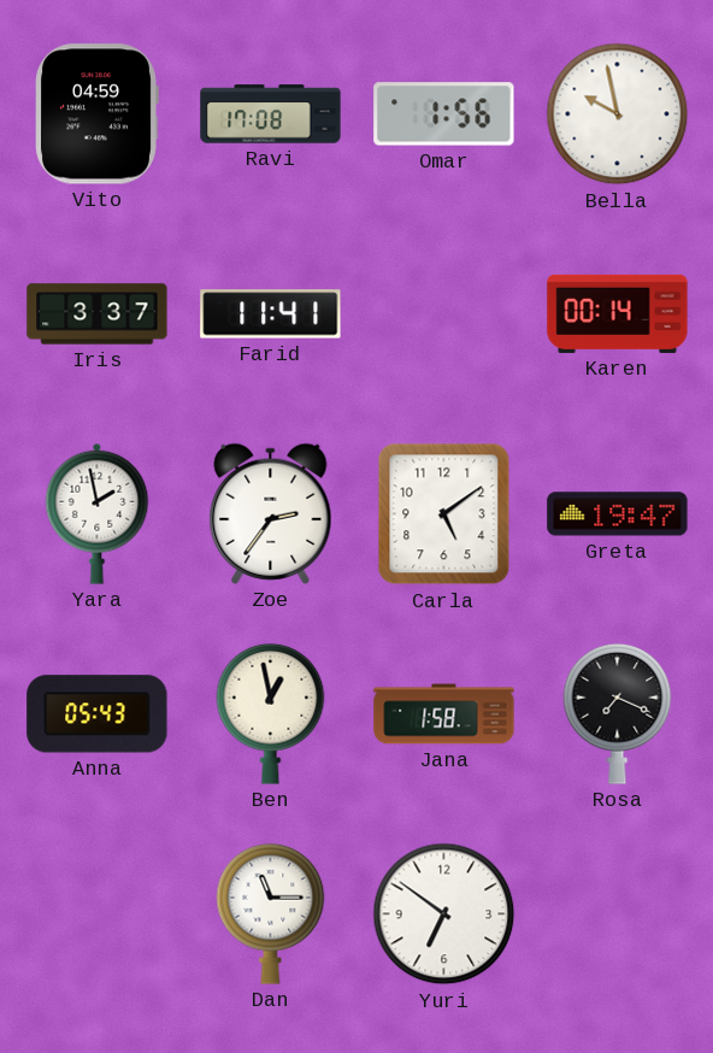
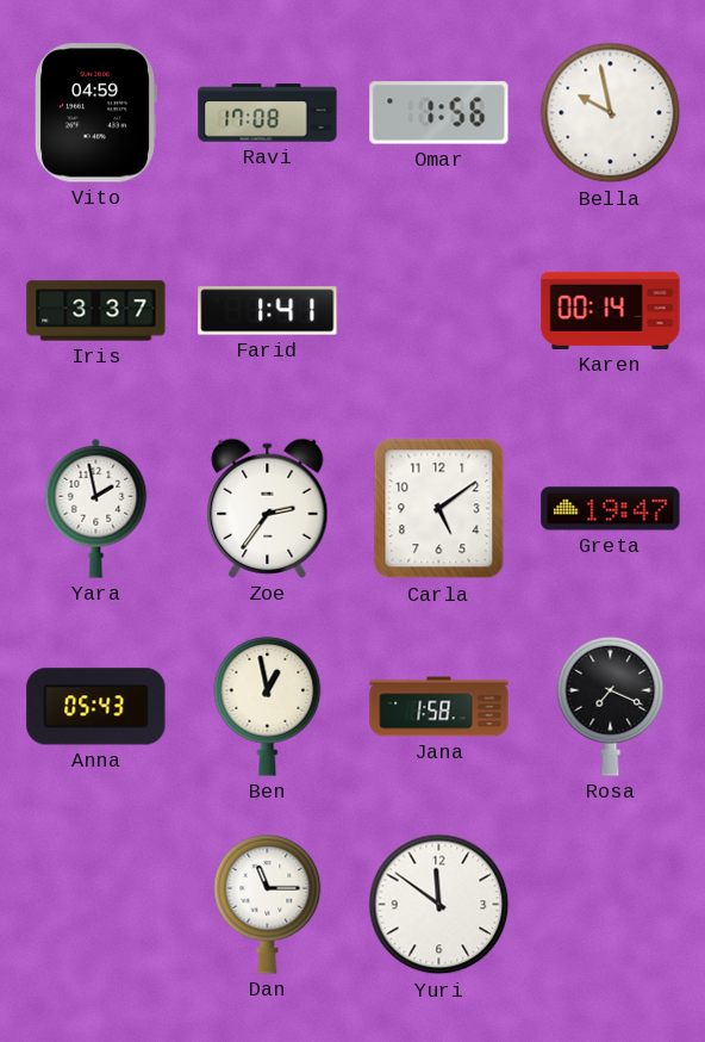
Farid: 11:41 -> 1:41 (268, 311)
Yuri: 6:51 -> 11:51 (439, 905)
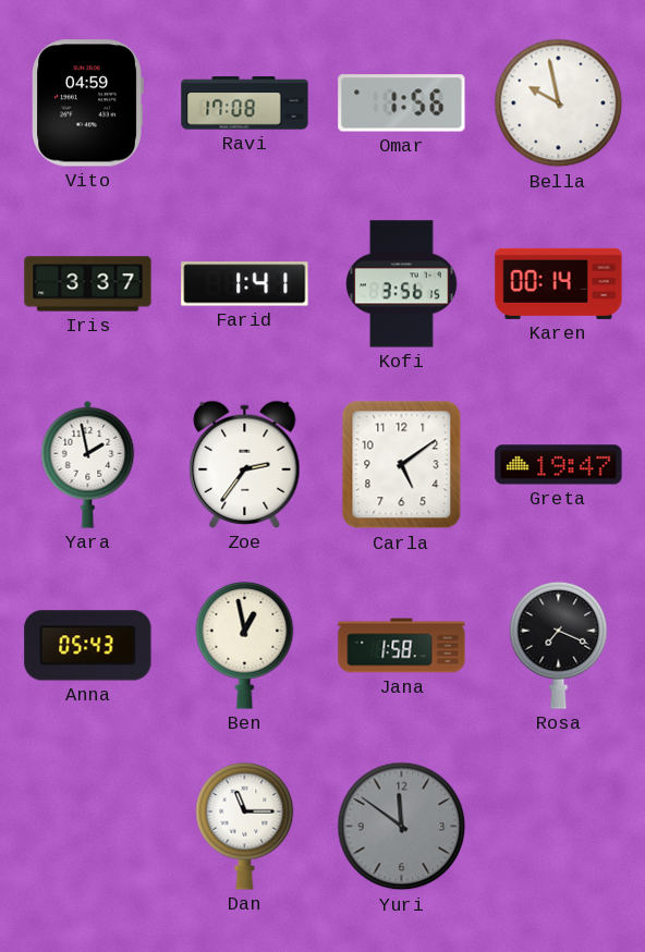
Kofi: none -> 3:56 (402, 284)
Yuri dial: white -> grey (402, 827)
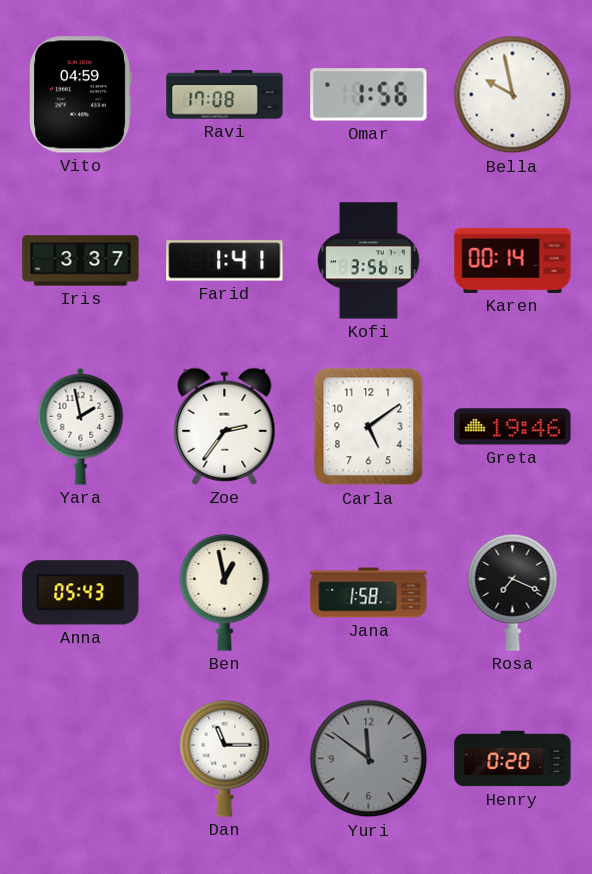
Greta: 19:47 -> 19:46 (513, 427)
Henry: none -> 0:20 (513, 759)
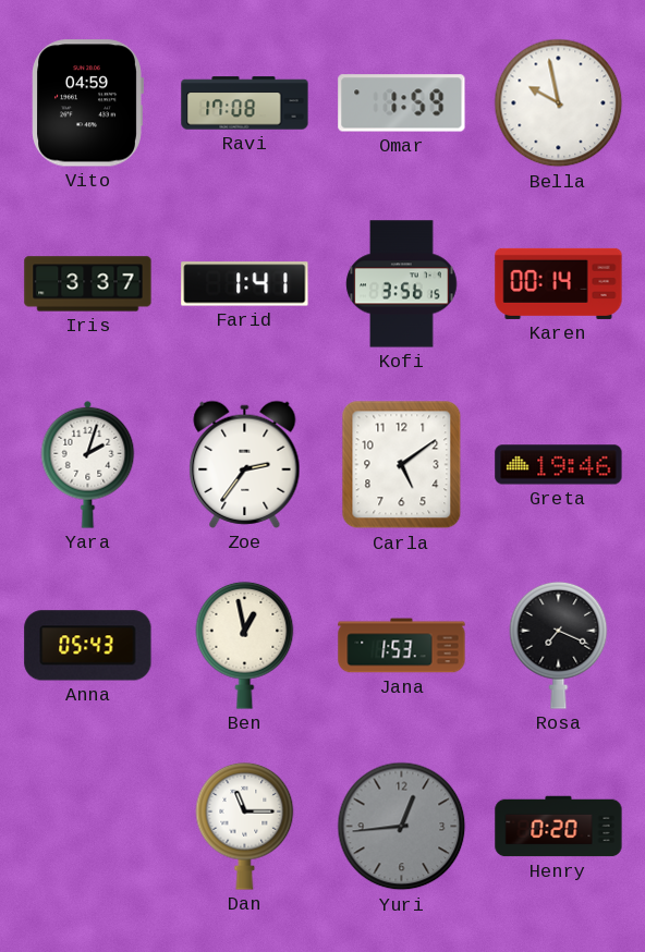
Omar: 1:56 -> 1:59 (402, 103)
Yara: 1:58 -> 2:03 (88, 464)
Jana: 1:58 -> 1:53 (402, 646)
Yuri: 11:51 -> 12:44 (402, 827)
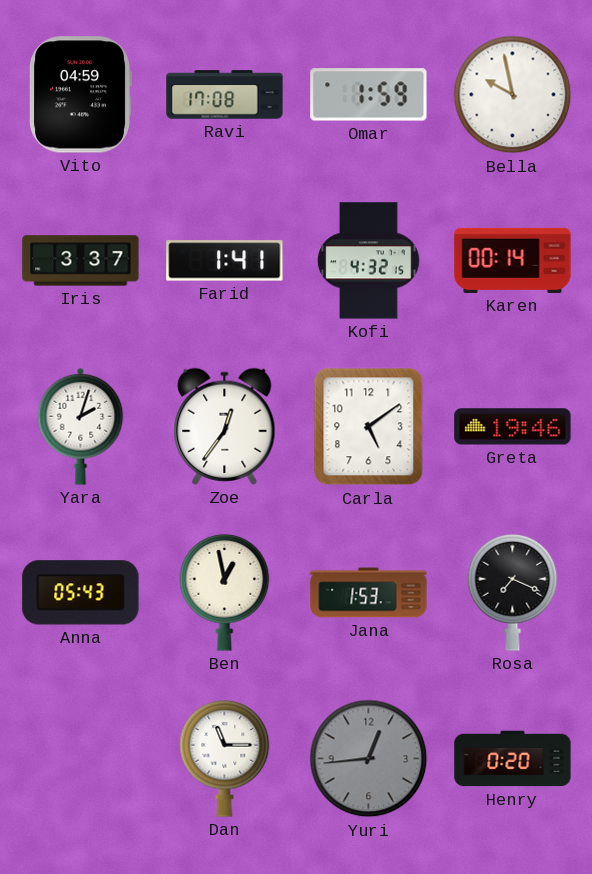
Kofi: 3:56 -> 4:32 (369, 261)
Zoe: 2:36 -> 12:36 (225, 426)
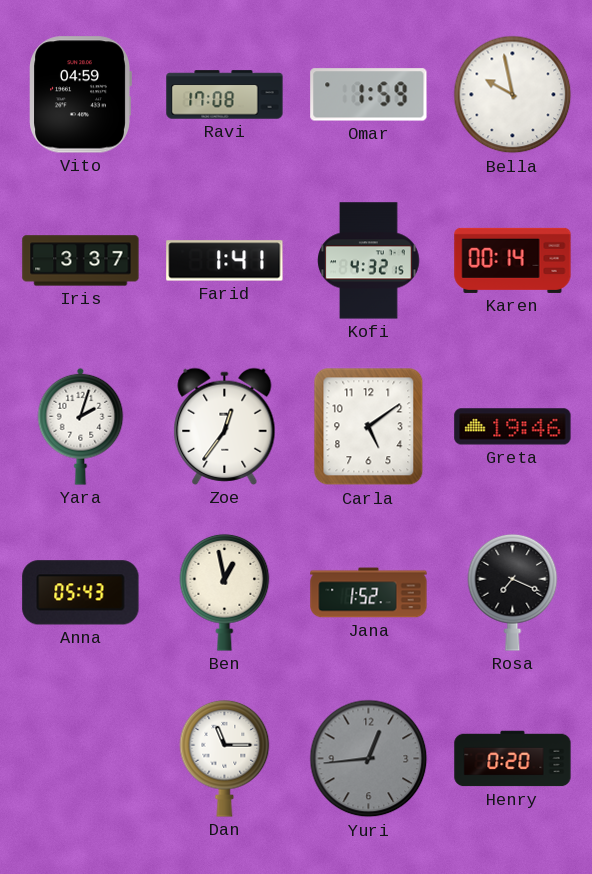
Jana: 1:53 -> 1:52 (369, 593)
